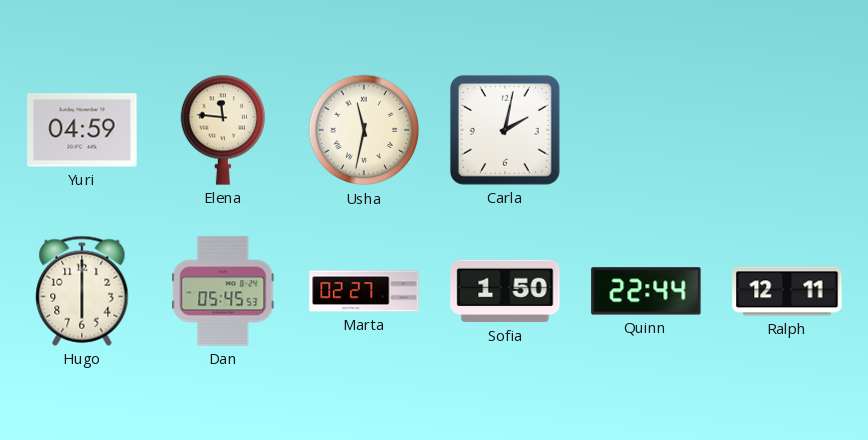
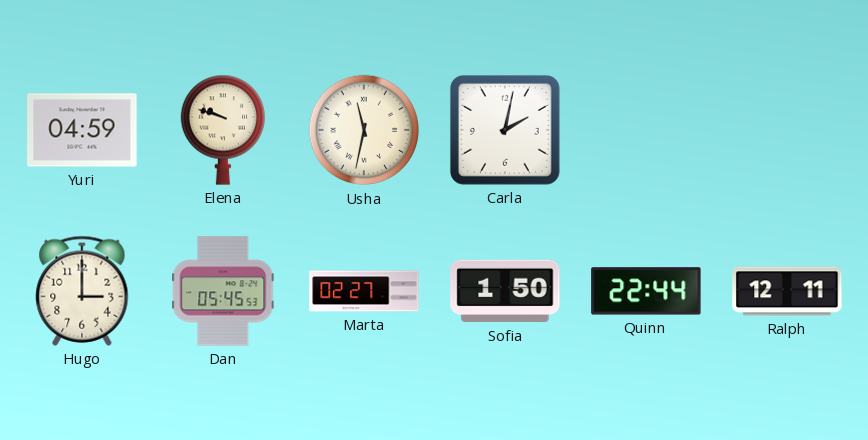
Elena: 11:46 -> 9:48 (222, 130)
Hugo: 6:00 -> 3:00 (82, 291)
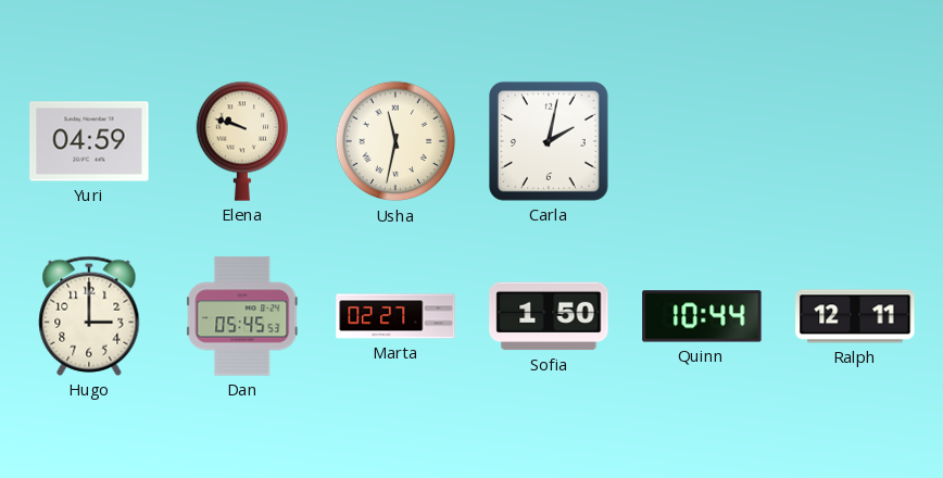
Quinn: 22:44 -> 10:44 (702, 316)
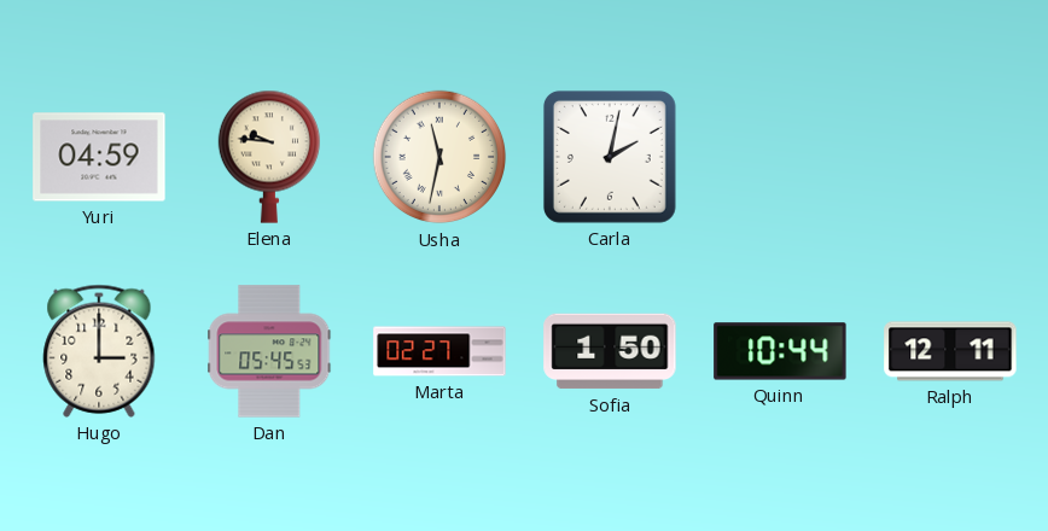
Elena: 9:48 -> 9:46 (268, 157)
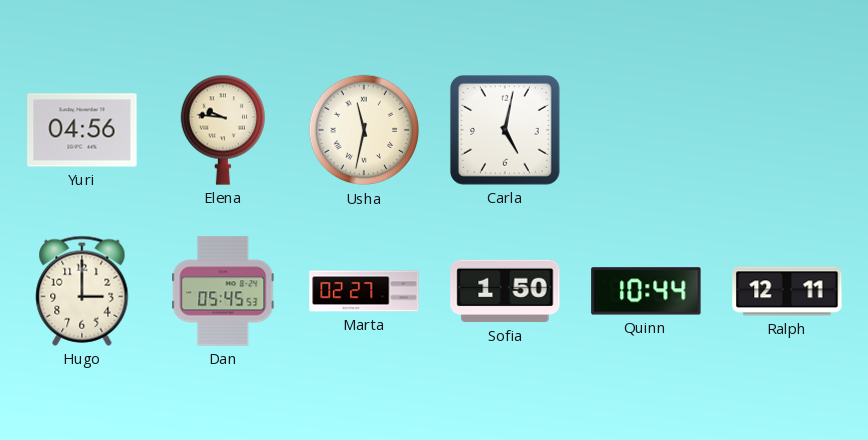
Yuri: 04:59 -> 04:56 (82, 130)
Carla: 2:02 -> 5:02 (505, 130)
